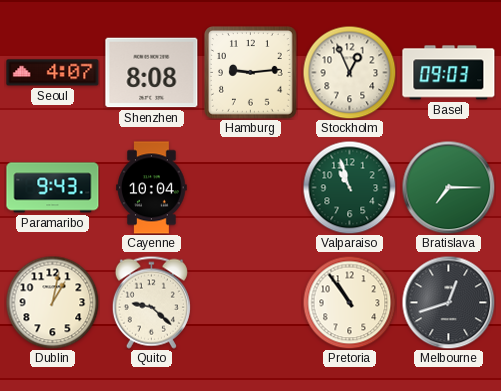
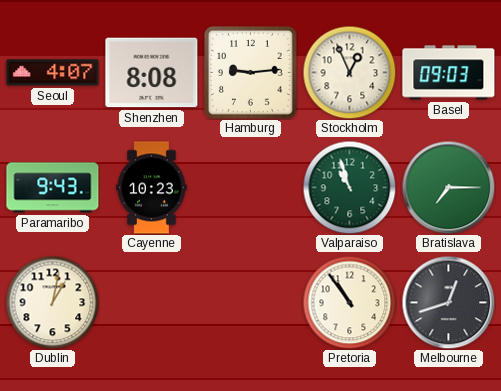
Cayenne: 10:04 -> 10:23 (152, 188)
Quito: 9:22 -> none (151, 302)
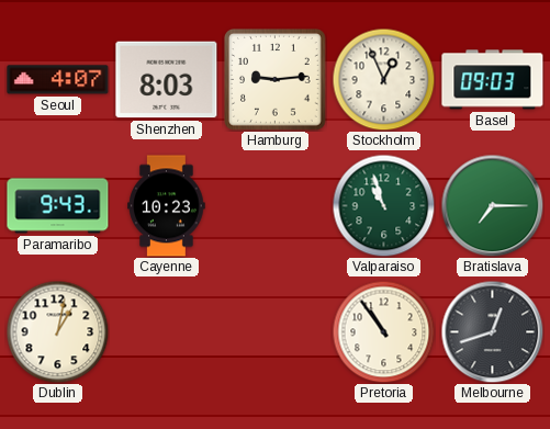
Shenzhen: 8:08 -> 8:03 (167, 80)
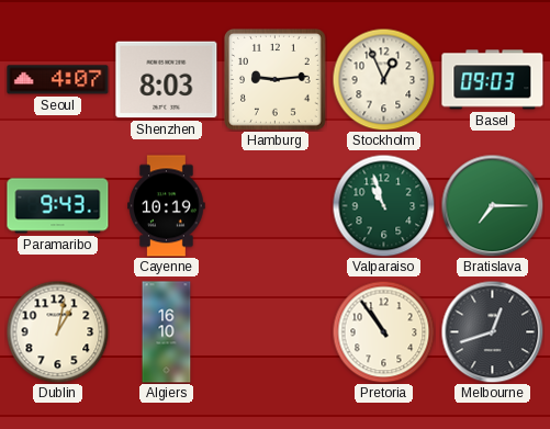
Cayenne: 10:23 -> 10:19 (167, 206)
Algiers: none -> 16:10 (167, 332)
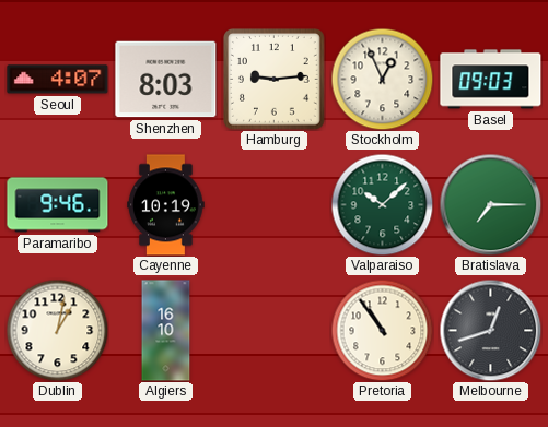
Paramaribo: 9:43 -> 9:46 (58, 205)
Valparaiso: 10:57 -> 10:08 (382, 204)
